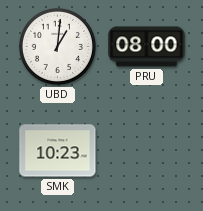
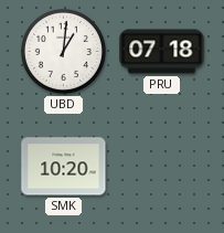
PRU: 08:00 -> 07:18 (162, 52)
SMK: 10:23 -> 10:20 (64, 167)
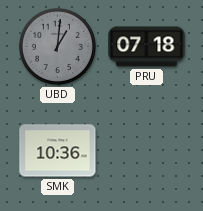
UBD dial: white -> grey (57, 46)
SMK: 10:20 -> 10:36 (58, 151)
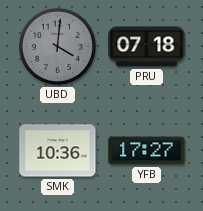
UBD: 1:01 -> 4:01 (57, 46)
YFB: none -> 17:27 (147, 151)
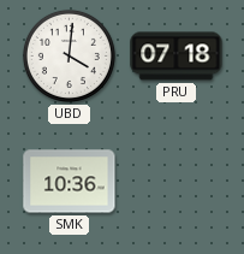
UBD dial: grey -> white (69, 55)
YFB: 17:27 -> none (147, 151)
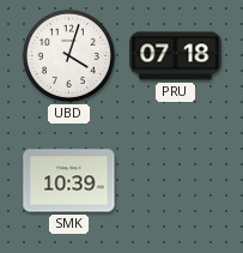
UBD: 4:01 -> 4:03 (68, 55)
SMK: 10:36 -> 10:39 (69, 181)
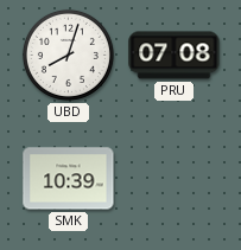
UBD: 4:03 -> 8:03 (68, 55)
PRU: 07:18 -> 07:08 (175, 56)
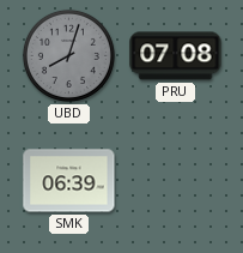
UBD dial: white -> grey (68, 55)
SMK: 10:39 -> 06:39 (69, 181)
